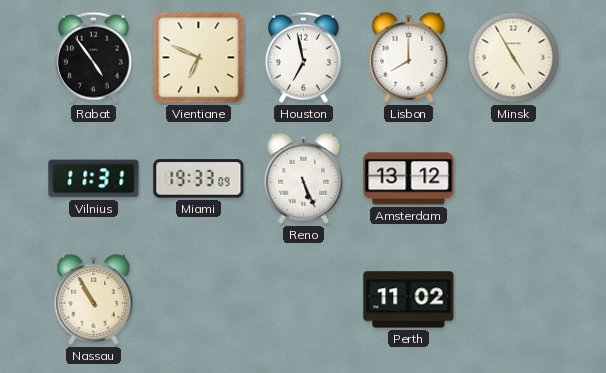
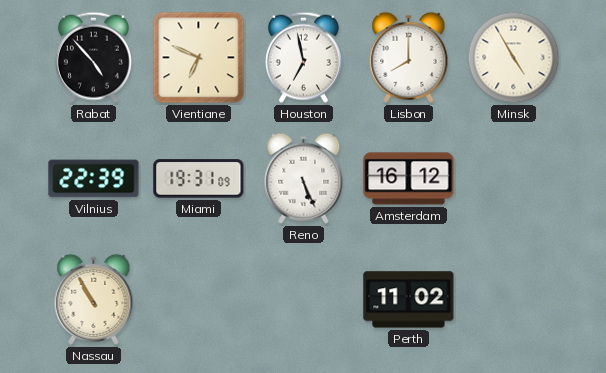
Rabat: 4:54 -> 4:53 (93, 57)
Vilnius: 11:31 -> 22:39 (94, 179)
Miami: 19:33 -> 19:31 (199, 179)
Amsterdam: 13:12 -> 16:12 (409, 179)
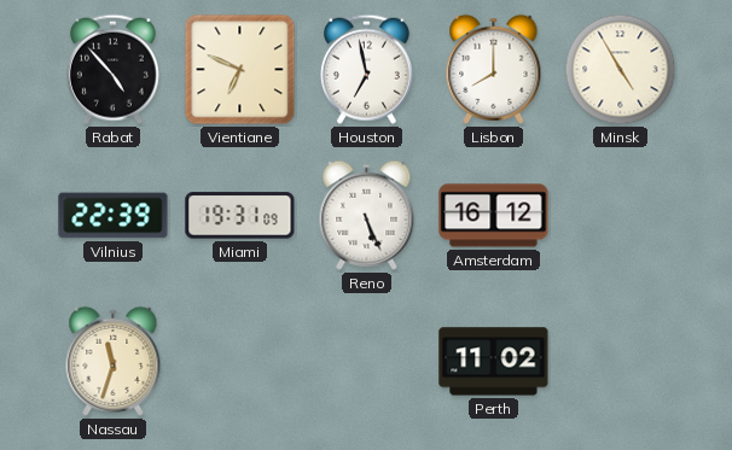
Nassau: 10:55 -> 11:33 (114, 361)
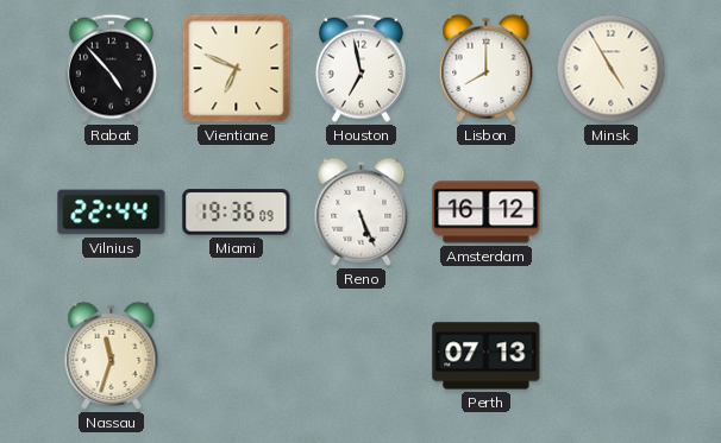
Vilnius: 22:39 -> 22:44 (112, 213)
Miami: 19:31 -> 19:36 (237, 213)
Perth: 11:02 -> 07:13 (487, 356)
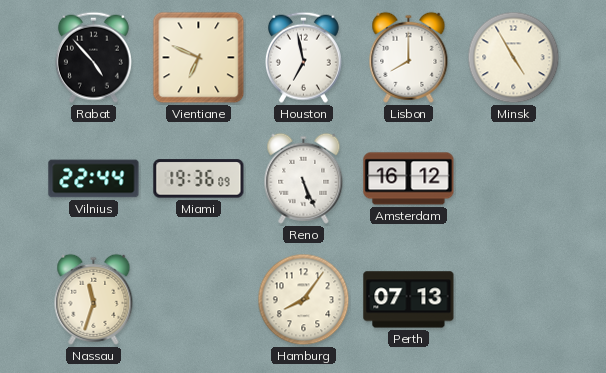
Hamburg: none -> 8:06 (304, 300)
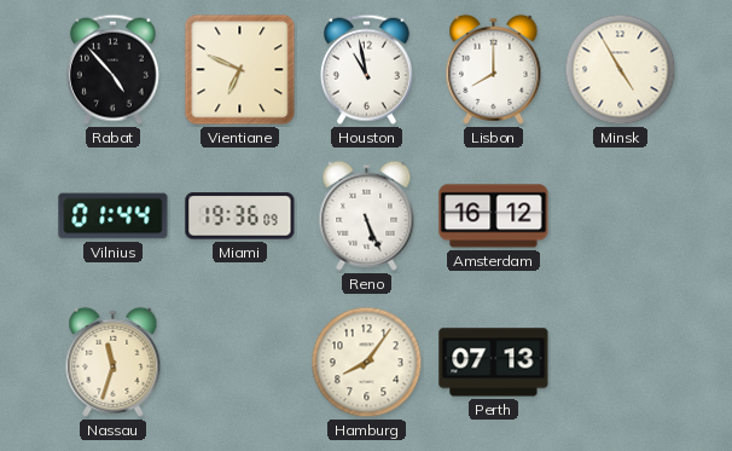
Houston: 6:58 -> 10:58 (366, 69)
Vilnius: 22:44 -> 01:44 (114, 216)
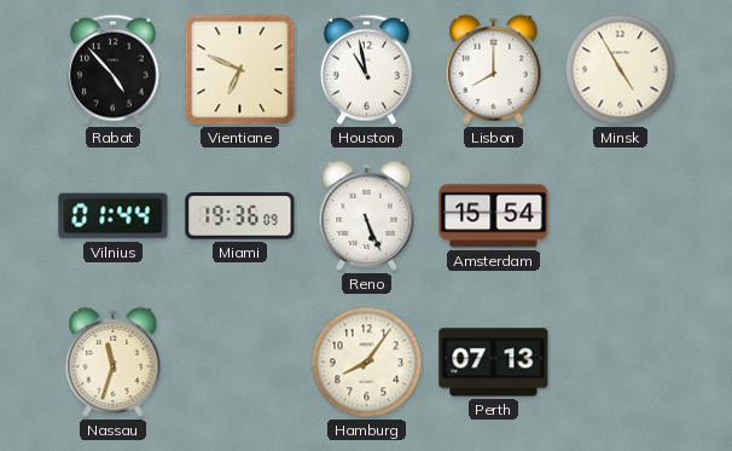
Amsterdam: 16:12 -> 15:54 (494, 216)
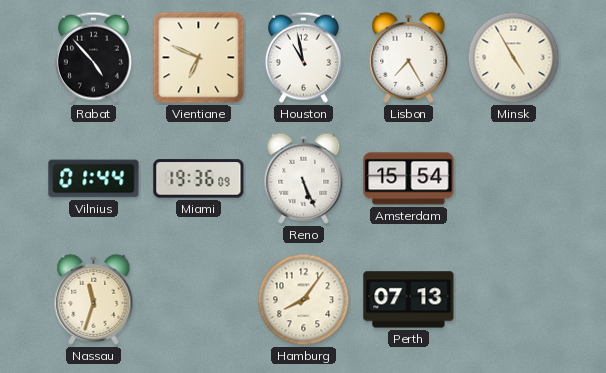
Lisbon: 8:00 -> 7:25 (409, 57)
